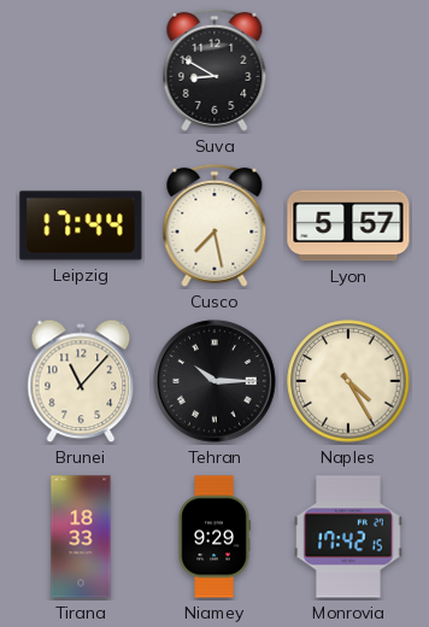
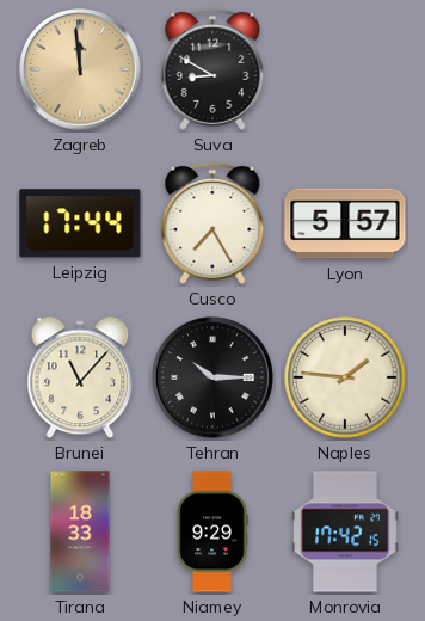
Zagreb: none -> 11:59 (81, 70)
Cusco: 7:28 -> 7:25 (213, 223)
Naples: 4:25 -> 1:46 (345, 377)
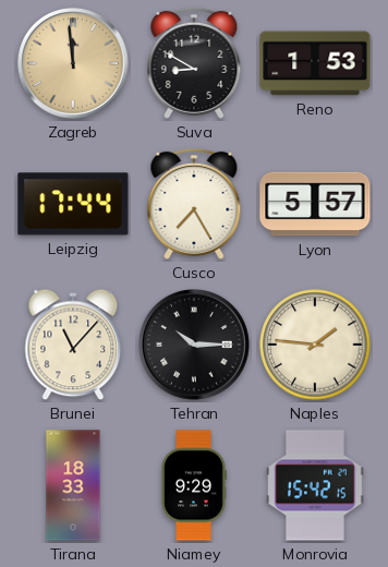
Reno: none -> 1:53 (315, 63)
Monrovia: 17:42 -> 15:42 (315, 485)
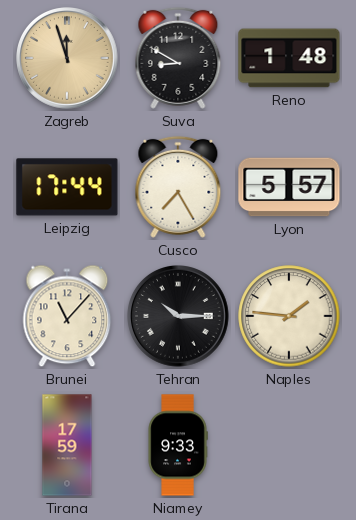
Zagreb: 11:59 -> 11:57 (68, 59)
Reno: 1:53 -> 1:48 (289, 58)
Tirana: 18:33 -> 17:59 (67, 445)
Niamey: 9:29 -> 9:33 (178, 445)
Monrovia: 15:42 -> none (315, 485)
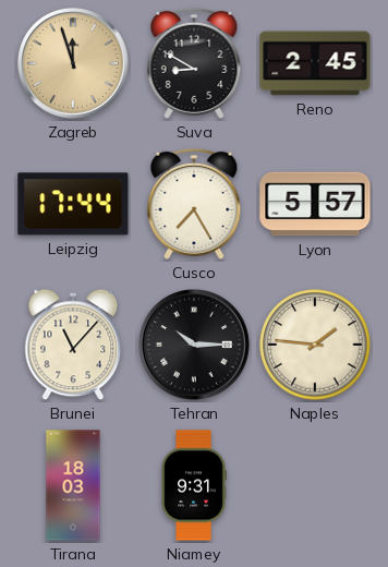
Reno: 1:48 -> 2:45 (315, 63)
Tirana: 17:59 -> 18:03 (73, 485)
Niamey: 9:33 -> 9:31 (194, 485)
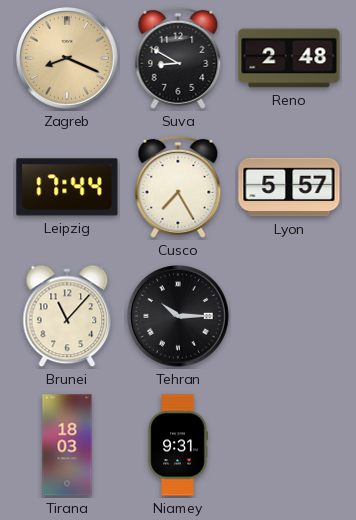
Zagreb: 11:57 -> 8:19 (68, 59)
Reno: 2:45 -> 2:48 (289, 58)
Naples: 1:46 -> none (315, 345)
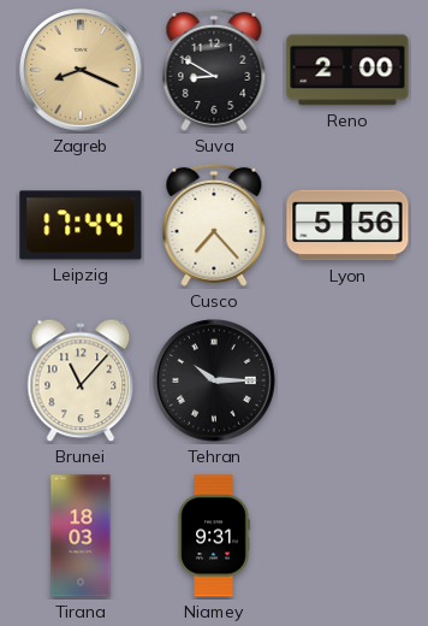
Reno: 2:48 -> 2:00 (347, 70)
Cusco: 7:25 -> 7:23 (214, 225)
Lyon: 5:57 -> 5:56 (347, 225)
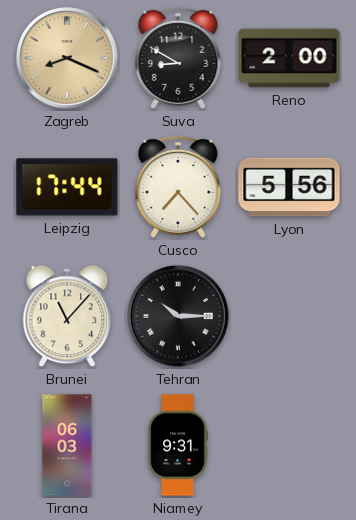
Tirana: 18:03 -> 06:03 (67, 445)
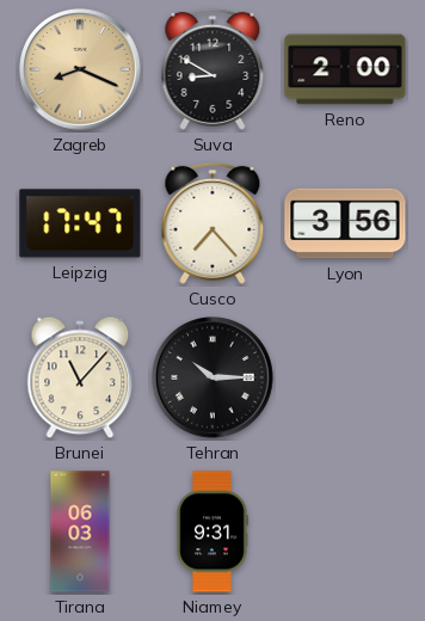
Leipzig: 17:44 -> 17:47 (80, 223)
Lyon: 5:56 -> 3:56 (345, 223)
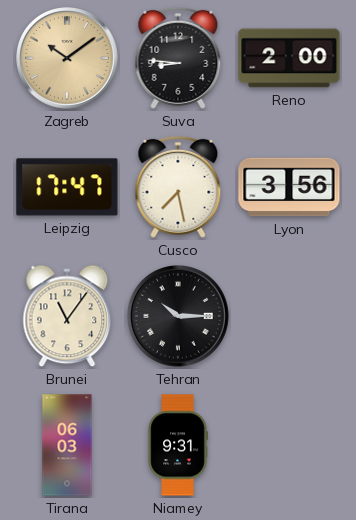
Zagreb: 8:19 -> 10:09 (68, 59)
Suva: 8:50 -> 8:46 (178, 58)
Cusco: 7:23 -> 7:28 (178, 187)
Brunei: 11:07 -> 11:06 (67, 316)
